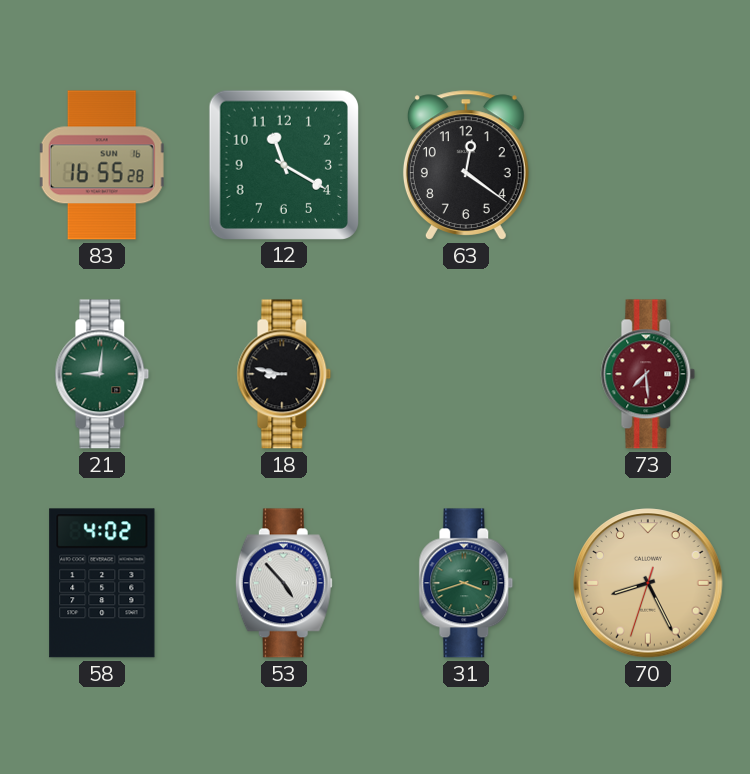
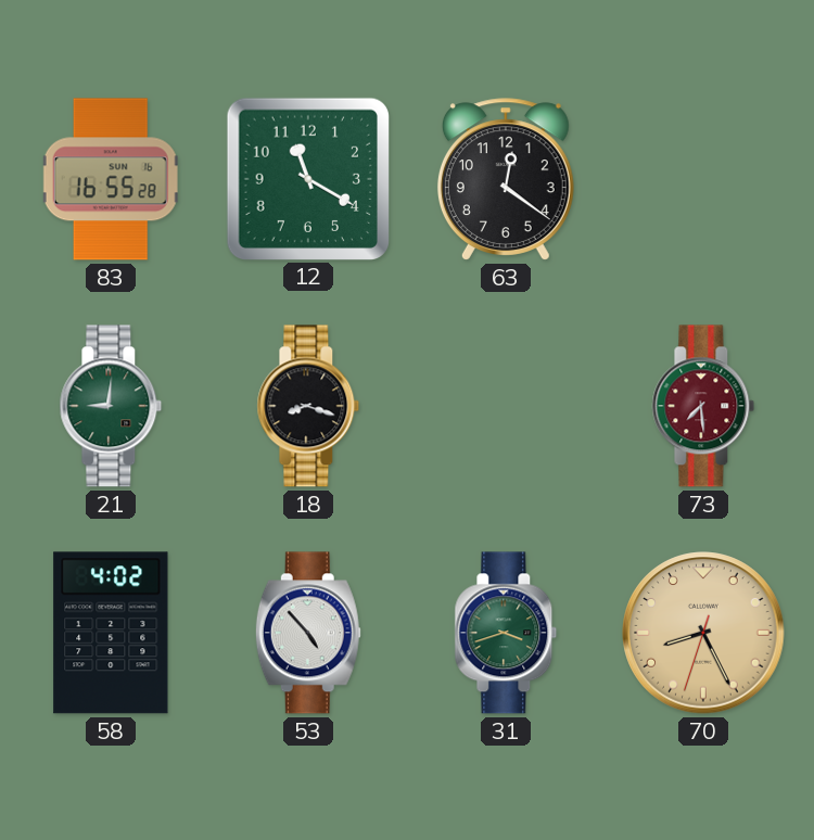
18: 8:47 -> 8:18 (308, 406)
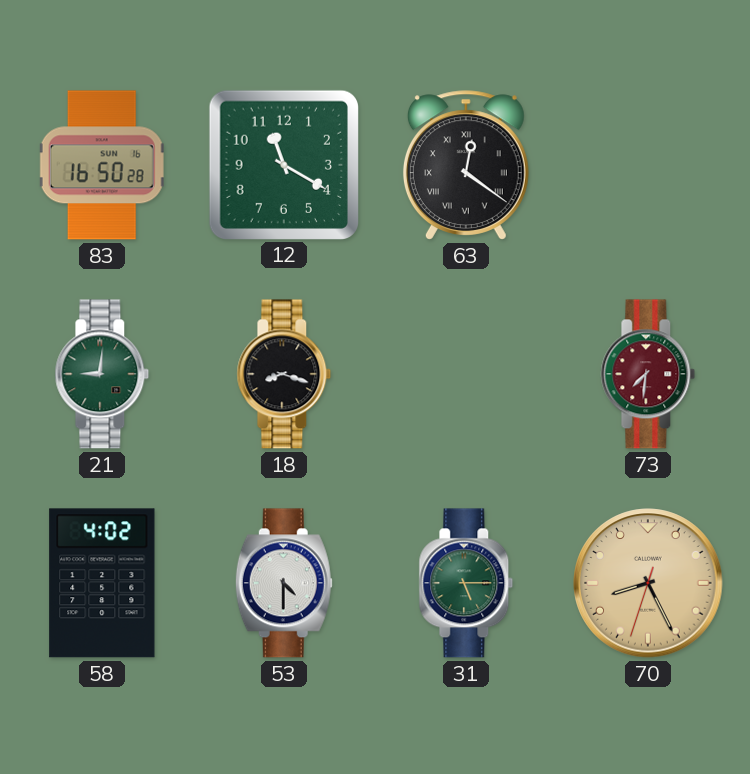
83: 16:55 -> 16:50 (102, 165)
63 numerals: Arabic -> Roman (466, 165)
73: 7:29 -> 7:31 (648, 374)
53: 4:53 -> 4:30 (284, 583)
31: 3:42 -> 5:15 (466, 583)
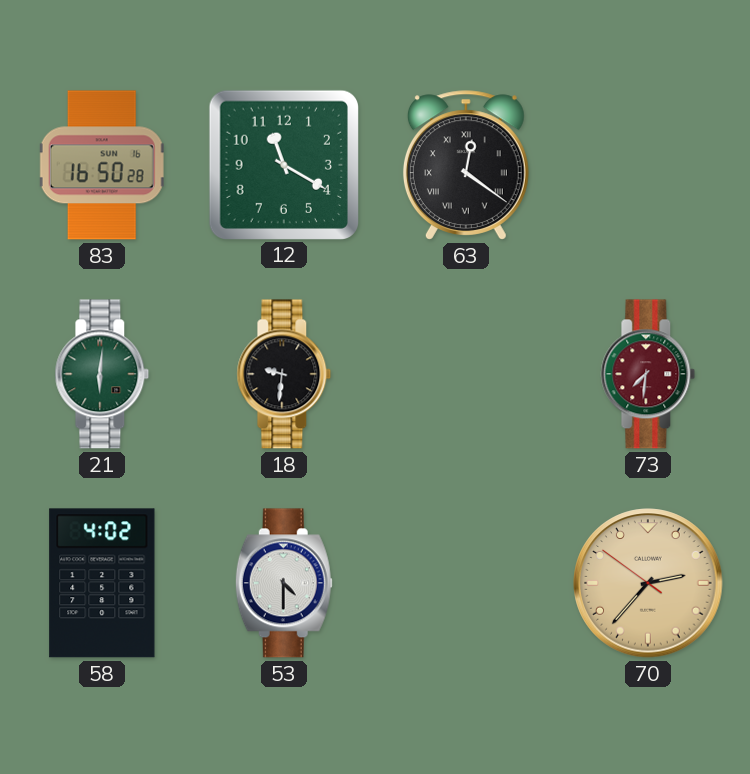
21: 9:01 -> 6:01 (102, 374)
18: 8:18 -> 9:31 (284, 374)
31: 5:15 -> none (466, 583)
70: 8:25 -> 2:36 (648, 583)
